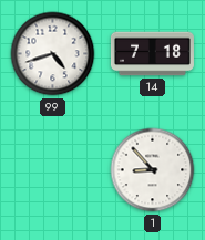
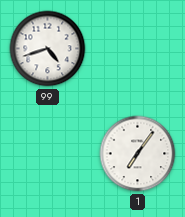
14: 7:18 -> none (152, 54)
1: 8:53 -> 7:06 (138, 154)
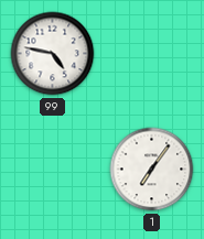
99: 4:42 -> 4:47 (53, 54)
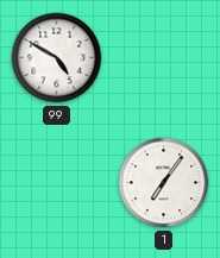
99: 4:47 -> 4:50 (57, 58)
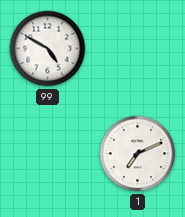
1: 7:06 -> 7:11 (138, 154)
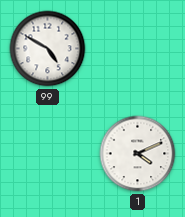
1: 7:11 -> 4:11 (138, 154)
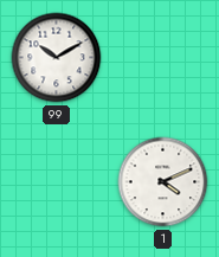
99: 4:50 -> 10:10 (57, 58)
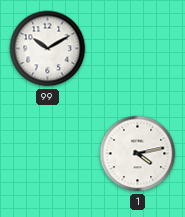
1: 4:11 -> 4:13 (138, 154)
